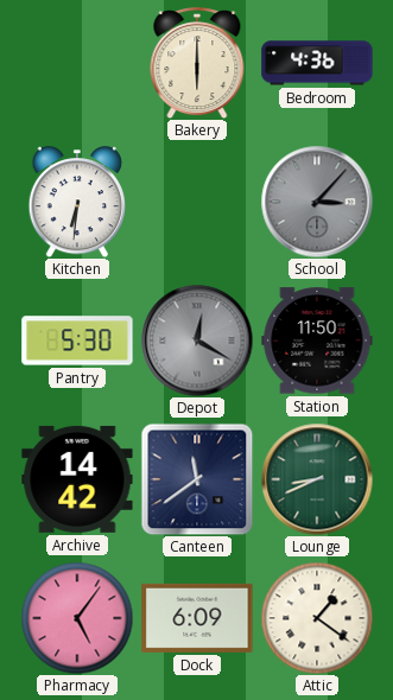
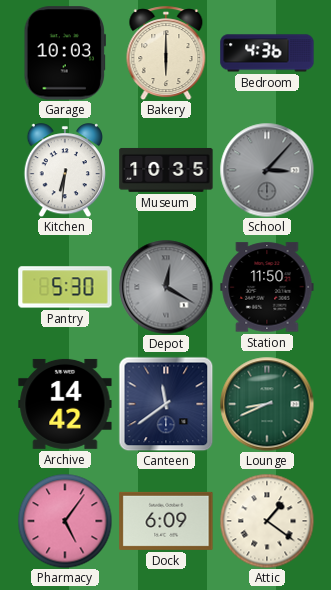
Garage: none -> 10:03 (64, 53)
Museum: none -> 10:35 (166, 170)
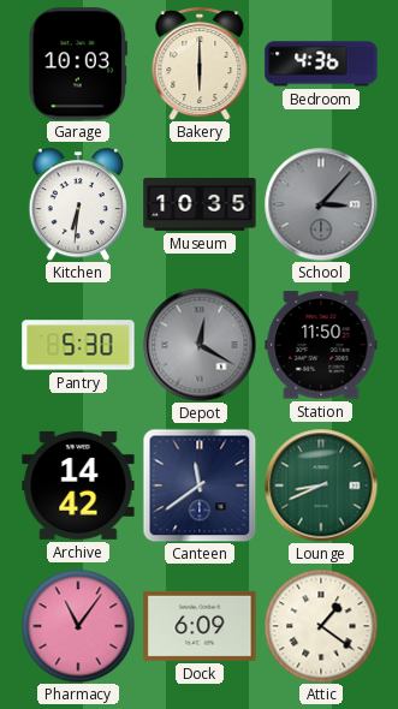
Pharmacy: 5:06 -> 11:06 (78, 626)
